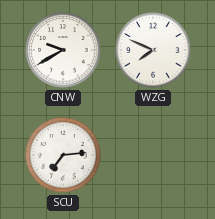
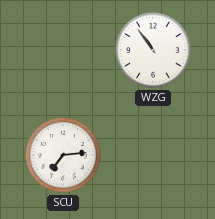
CNW: 9:40 -> none (63, 50)
WZG: 7:49 -> 10:54 (153, 50)
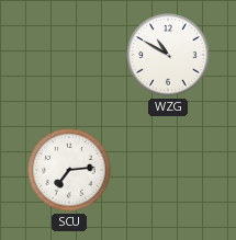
WZG: 10:54 -> 10:50 (168, 55)
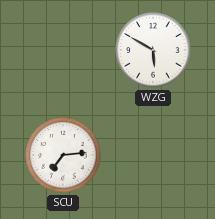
WZG: 10:50 -> 5:50 (153, 50)
